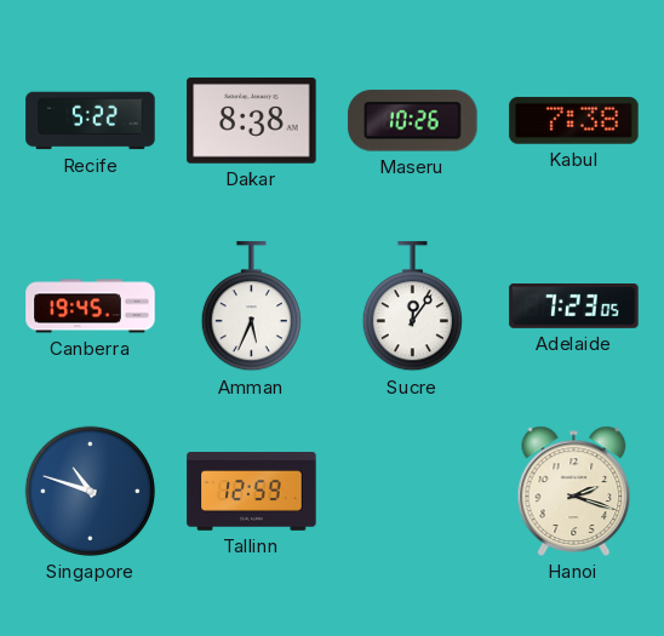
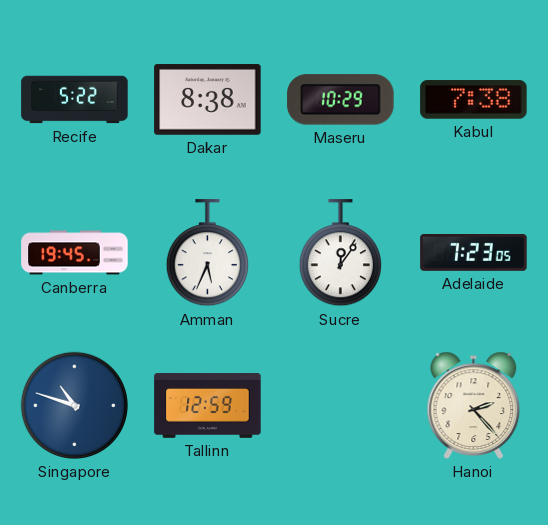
Maseru: 10:26 -> 10:29 (341, 100)
Hanoi: 2:18 -> 2:23 (474, 405)
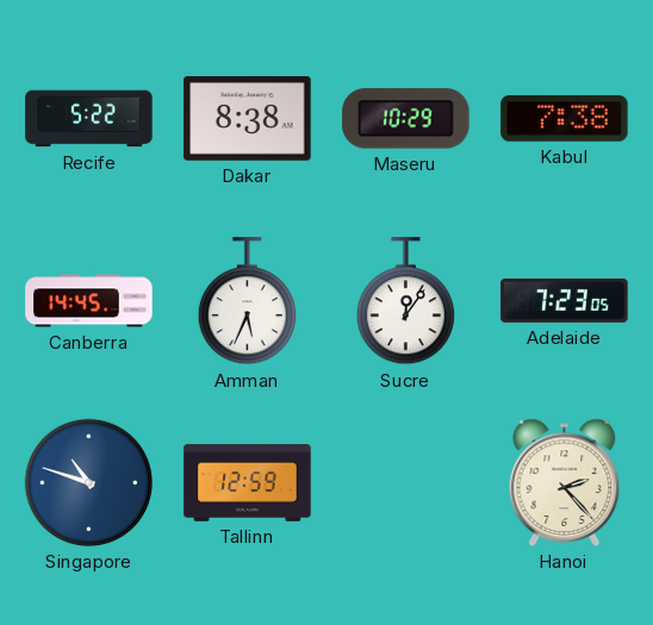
Canberra: 19:45 -> 14:45 (89, 301)
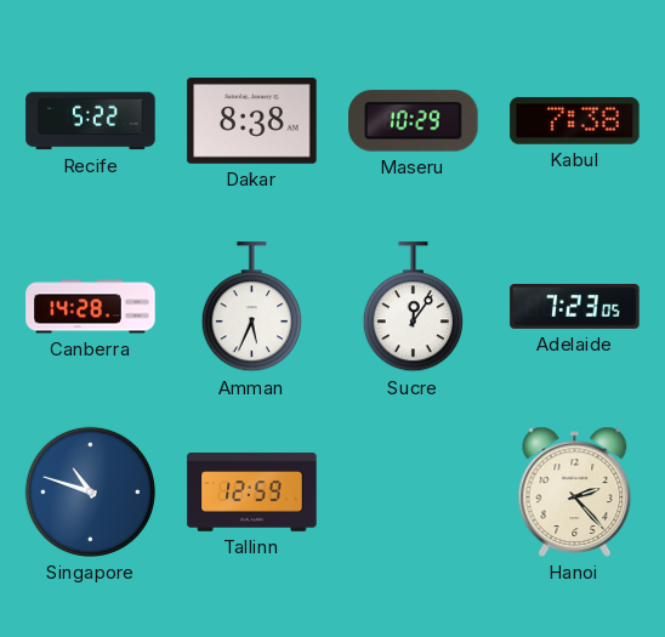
Canberra: 14:45 -> 14:28 (91, 307)
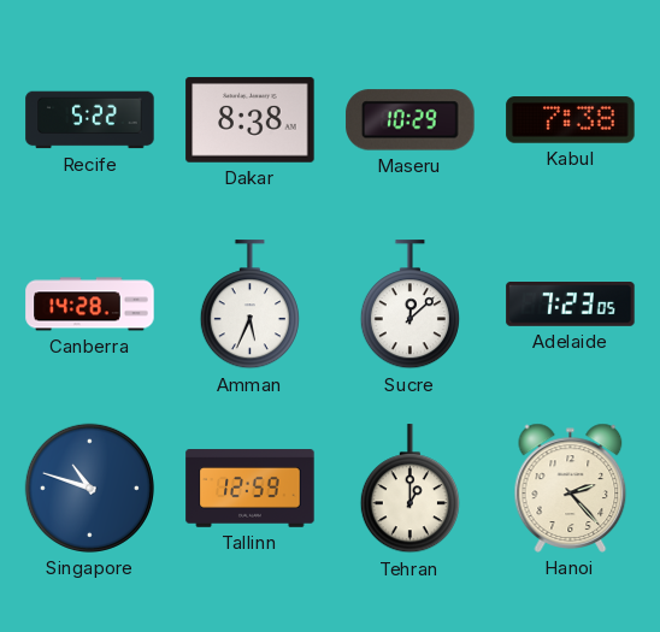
Sucre: 12:06 -> 12:08 (409, 305)
Tehran: none -> 1:00 (409, 489)
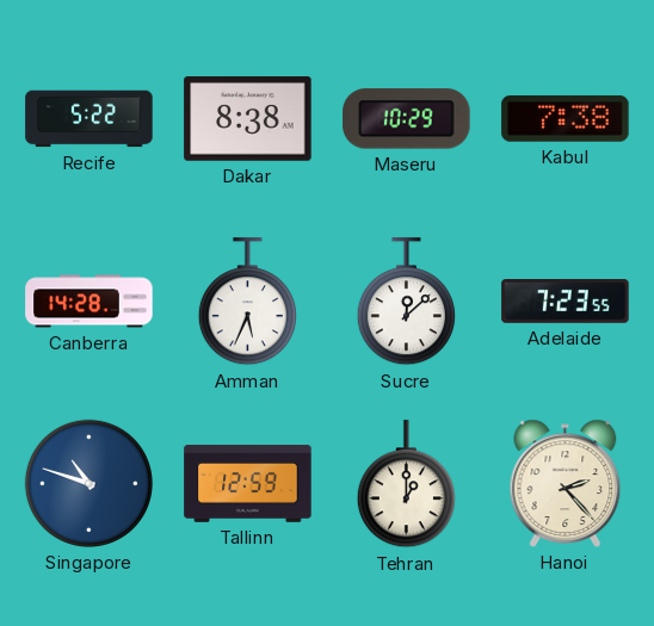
Adelaide: 7:23:05 -> 7:23:55 (566, 302)
